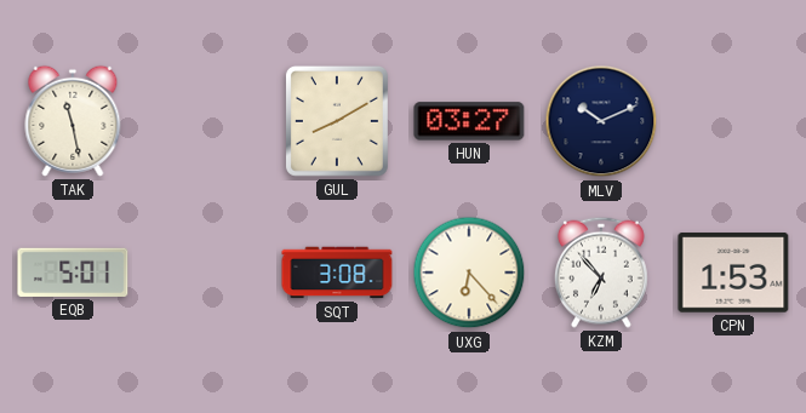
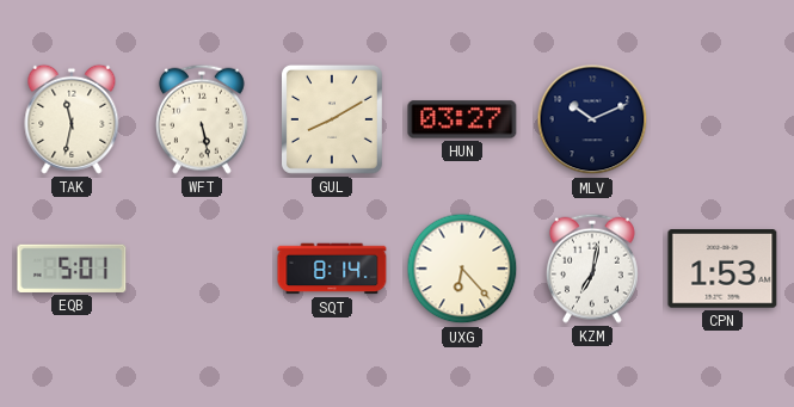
TAK: 11:28 -> 11:32 (72, 119)
WFT: none -> 5:28 (202, 119)
SQT: 3:08 -> 8:14 (332, 269)
KZM: 6:53 -> 7:02 (592, 269)
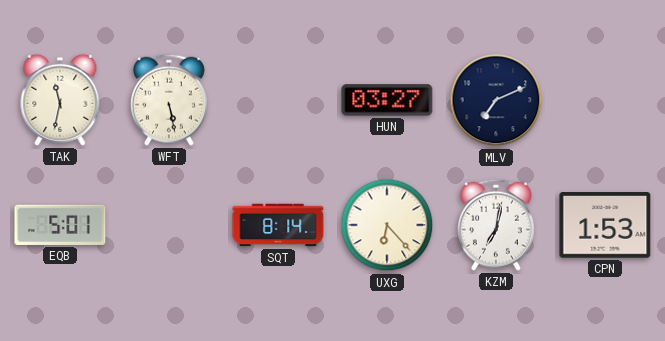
GUL: 8:10 -> none (332, 119)
MLV: 10:11 -> 7:11 (496, 100)
